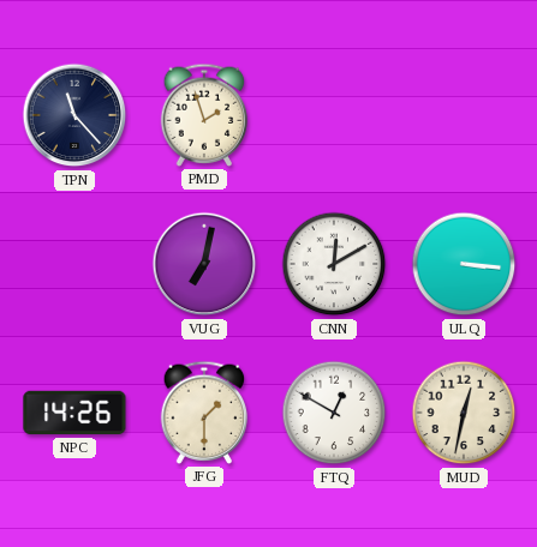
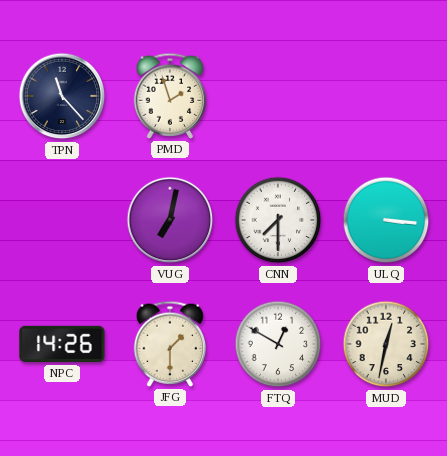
CNN: 12:10 -> 7:30 (278, 220)
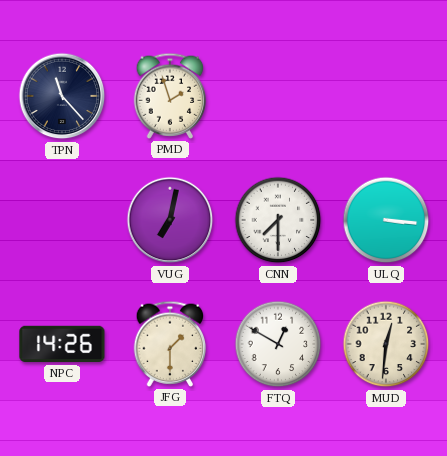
MUD: 12:32 -> 12:31 (386, 344)
